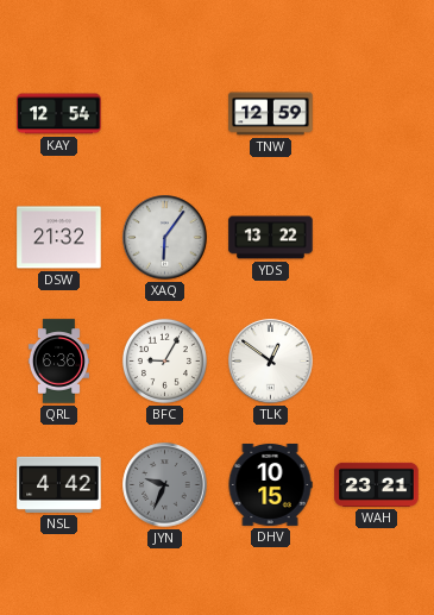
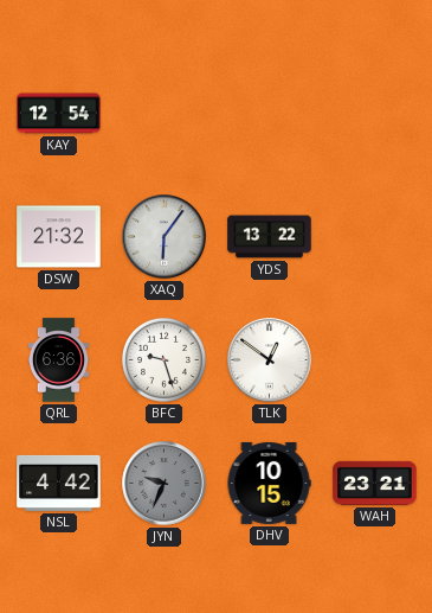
TNW: 12:59 -> none (271, 114)
BFC: 9:05 -> 9:27 (163, 359)
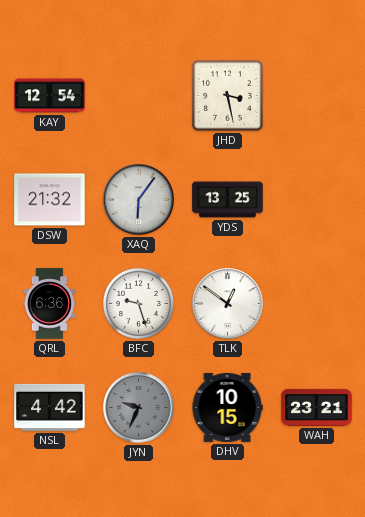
JHD: none -> 3:28 (228, 96)
YDS: 13:22 -> 13:25 (228, 200)
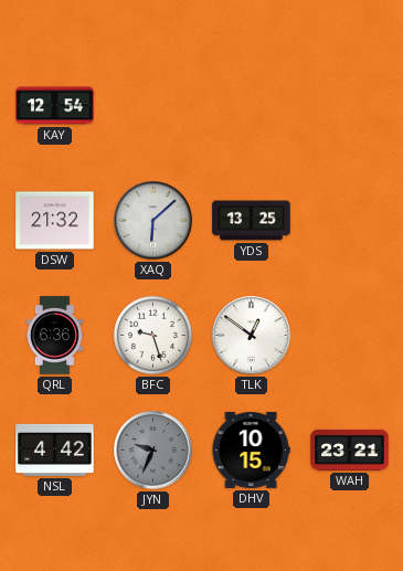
JHD: 3:28 -> none (228, 96)
XAQ: 6:06 -> 6:08 (153, 221)
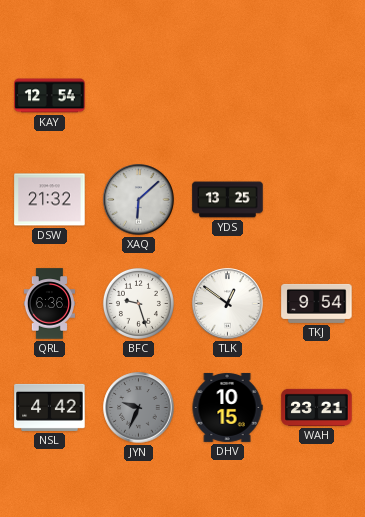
TKJ: none -> 9:54 (317, 303)
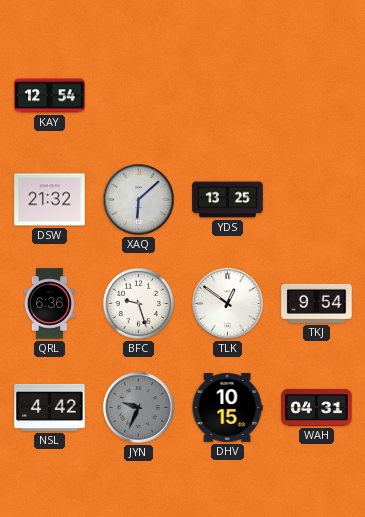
WAH: 23:21 -> 04:31 (317, 407)
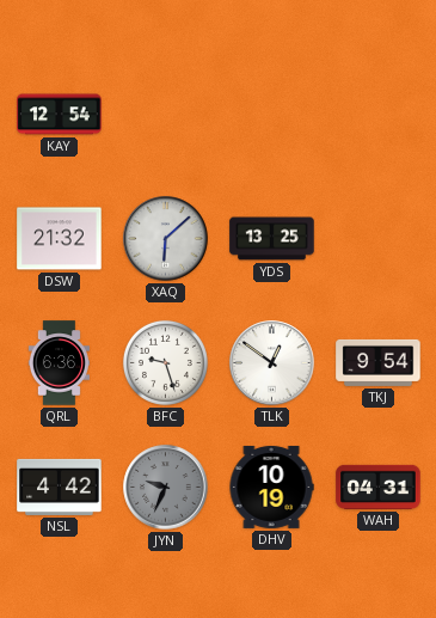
DHV: 10:15 -> 10:19 (271, 487)
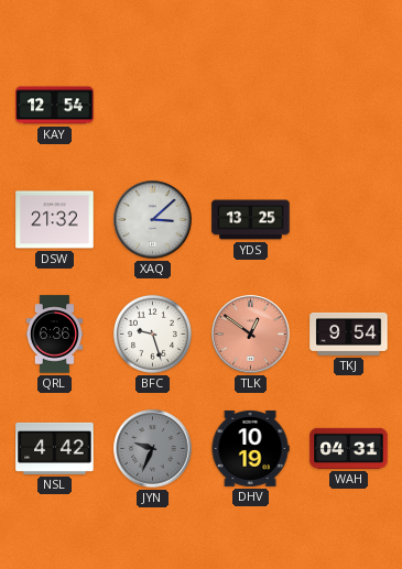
XAQ: 6:08 -> 3:08 (153, 220)
TLK dial: white -> salmon (251, 335)
